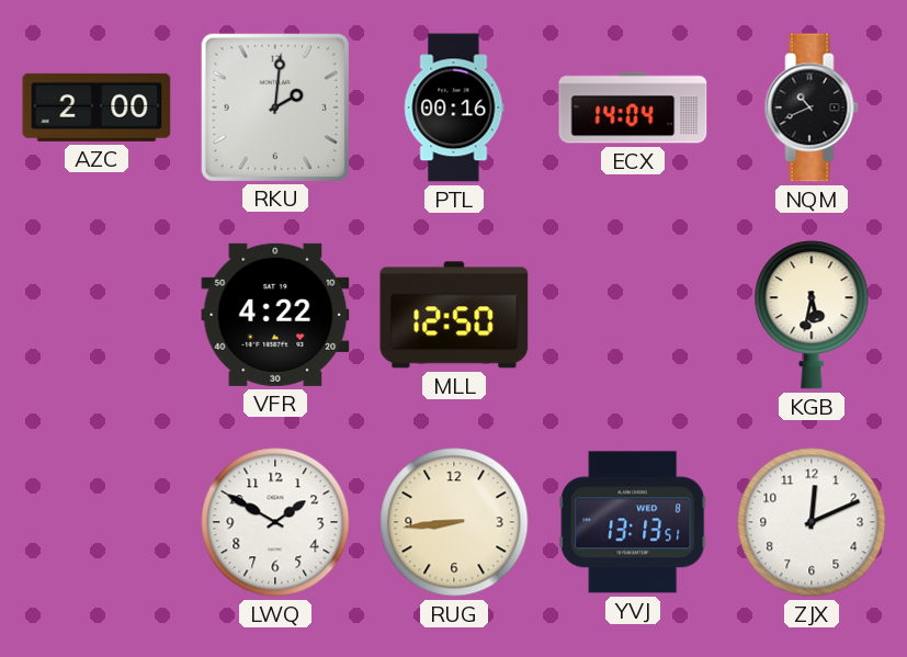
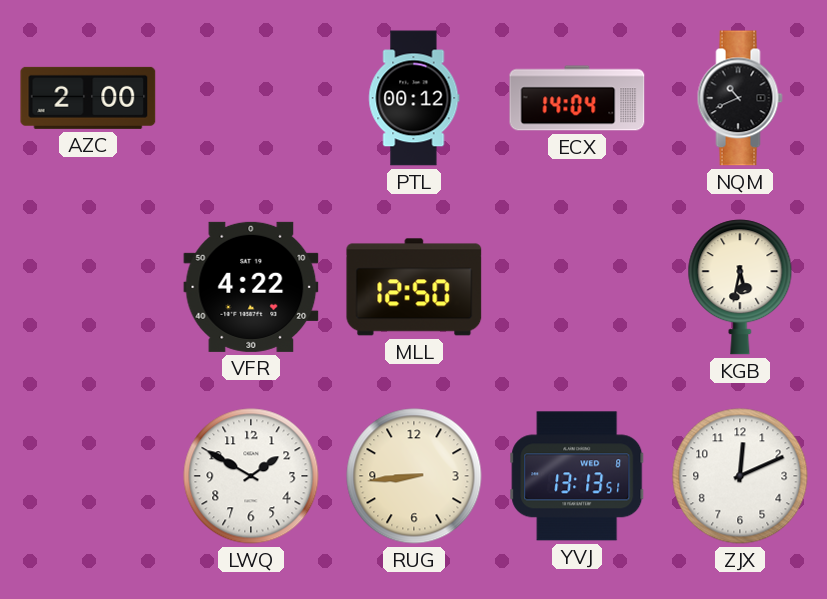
RKU: 2:01 -> none (274, 106)
PTL: 00:16 -> 00:12 (414, 98)
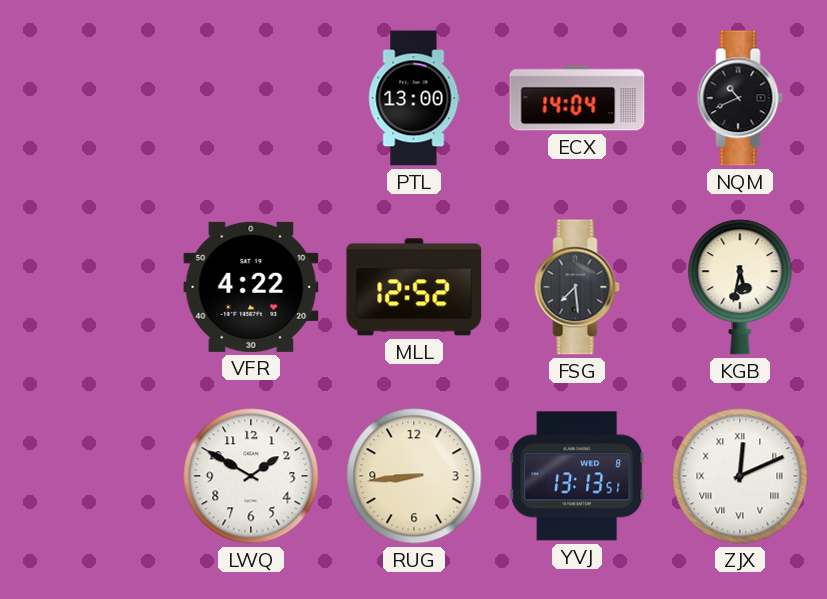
AZC: 2:00 -> none (88, 98)
PTL: 00:12 -> 13:00 (414, 98)
MLL: 12:50 -> 12:52 (414, 287)
FSG: none -> 7:29 (577, 287)
ZJX numerals: Arabic -> Roman (740, 476)
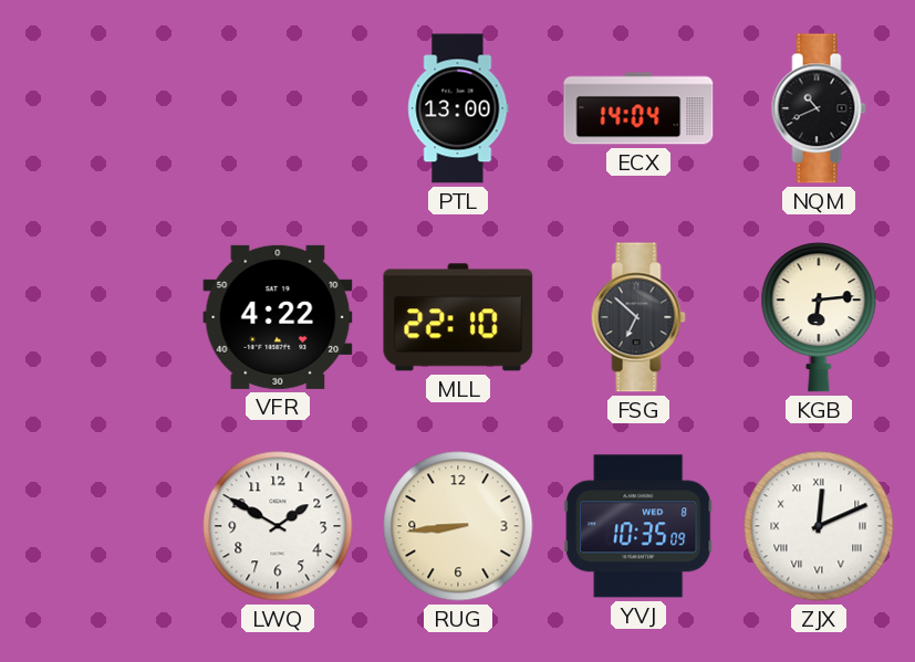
MLL: 12:52 -> 22:10 (458, 317)
FSG: 7:29 -> 6:52 (638, 317)
KGB: 5:32 -> 6:14 (819, 317)
YVJ: 13:13 -> 10:35 (638, 526)
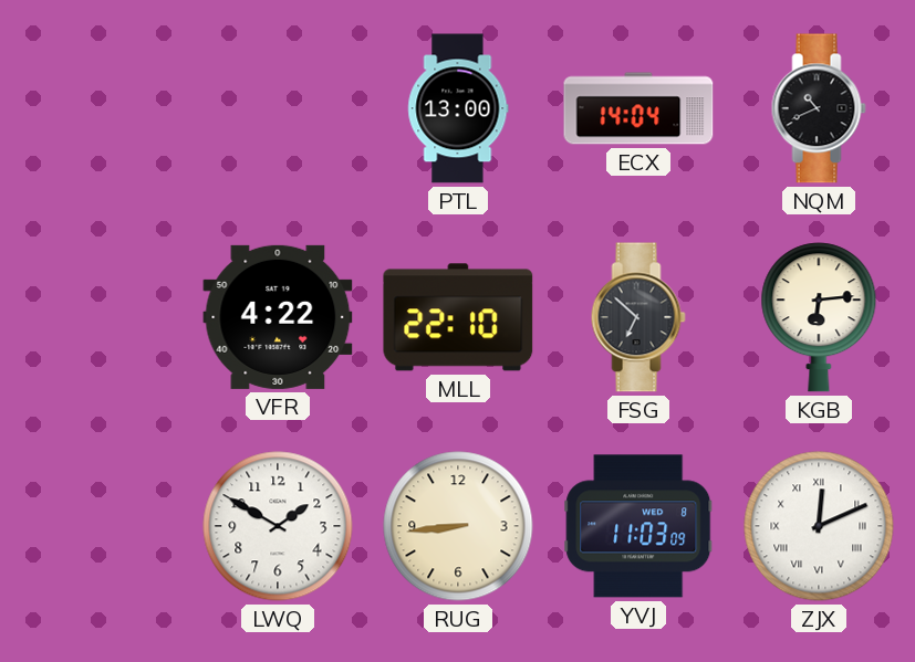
YVJ: 10:35 -> 11:03 (638, 526)
